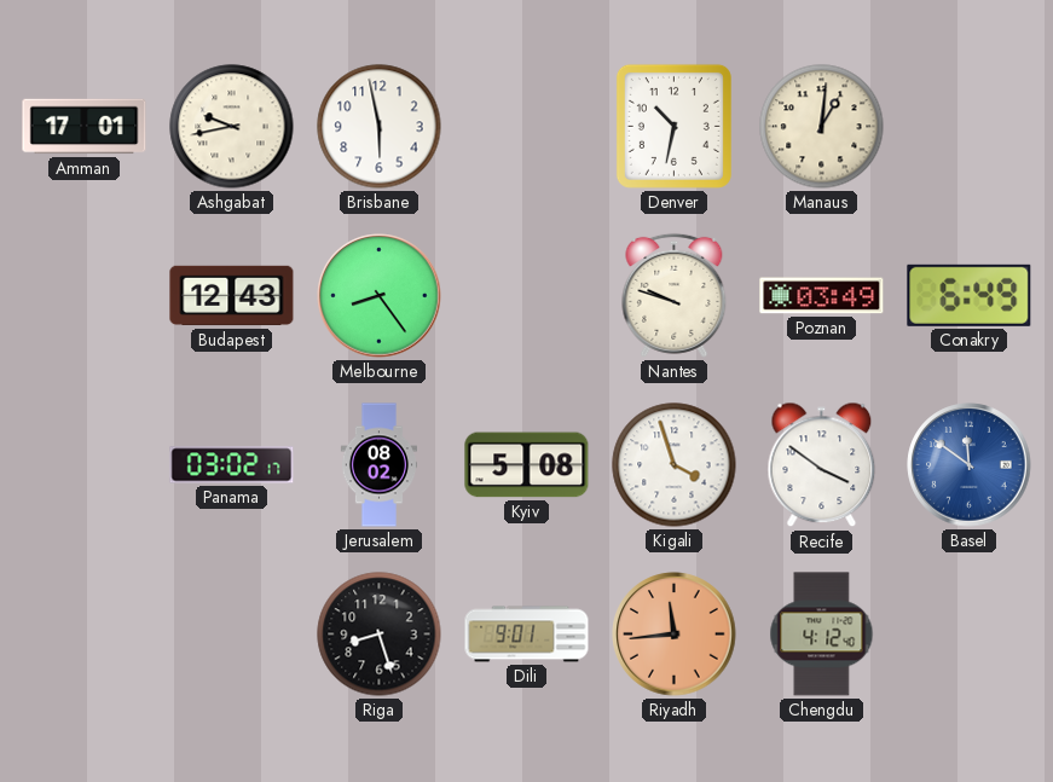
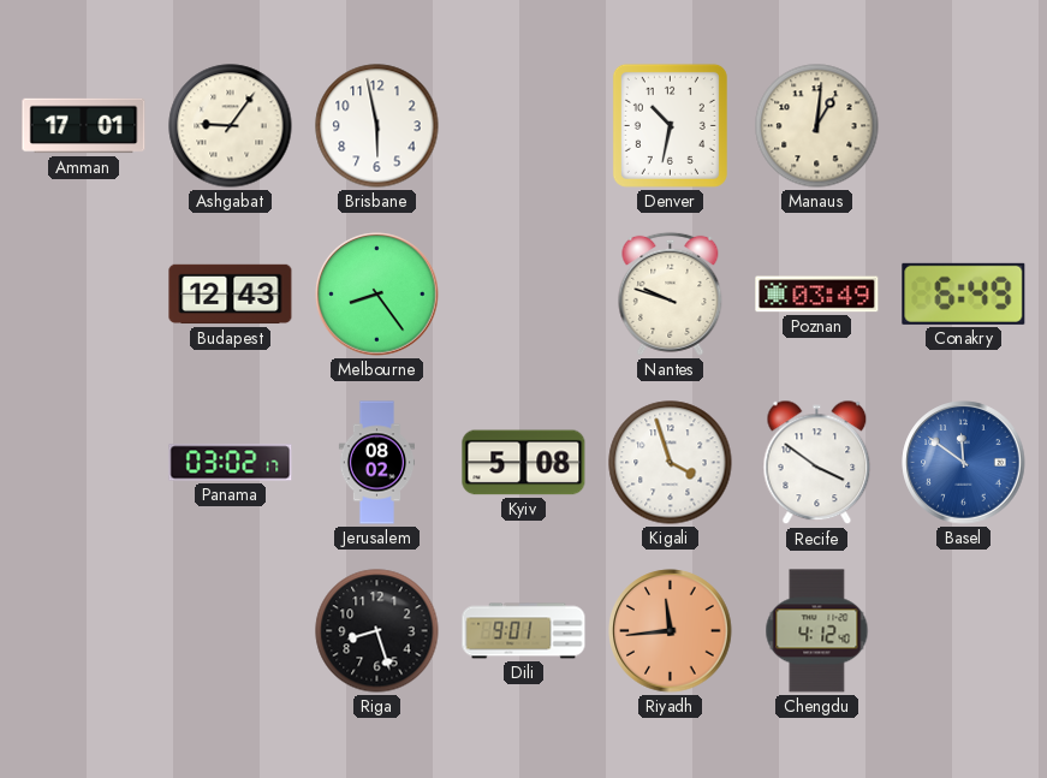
Ashgabat: 9:43 -> 9:06 (231, 126)
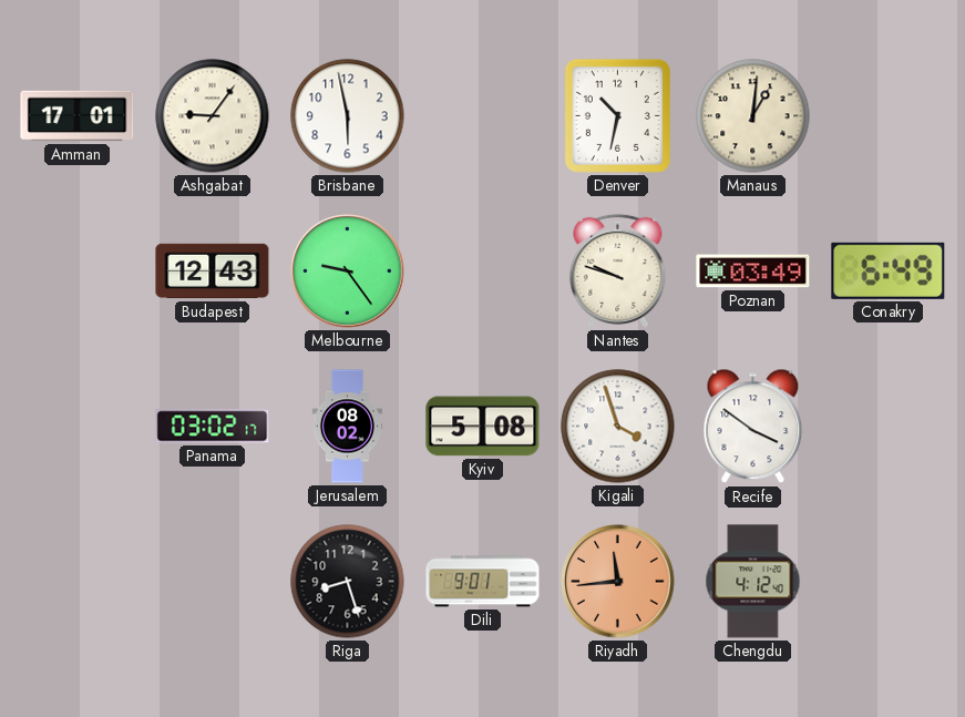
Melbourne: 8:24 -> 9:24 (348, 272)
Basel: 11:51 -> none (964, 463)
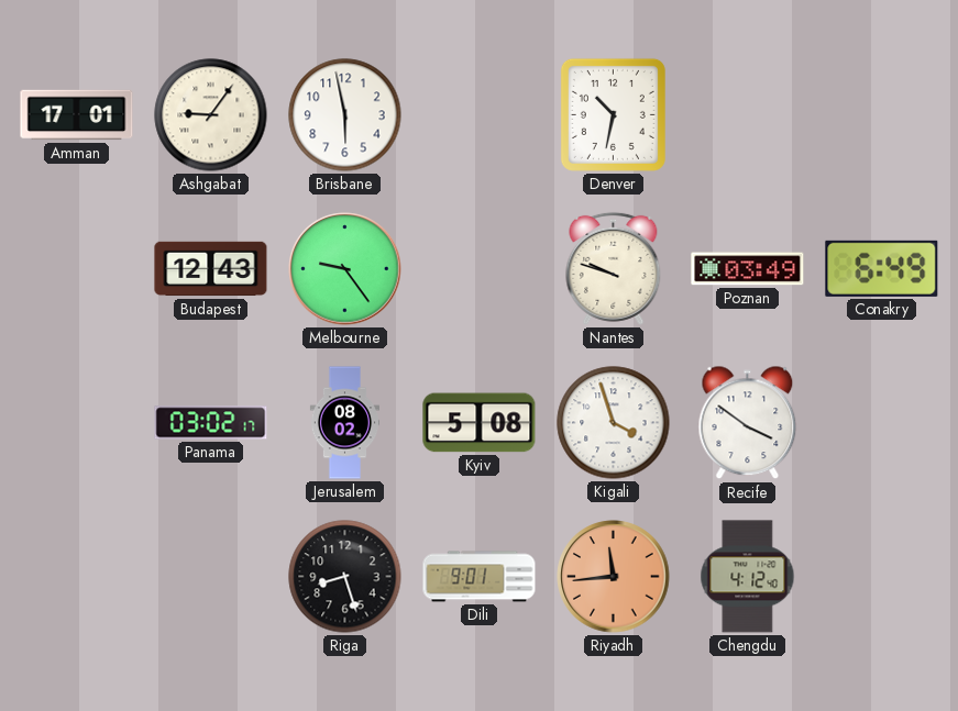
Manaus: 1:01 -> none (753, 116)
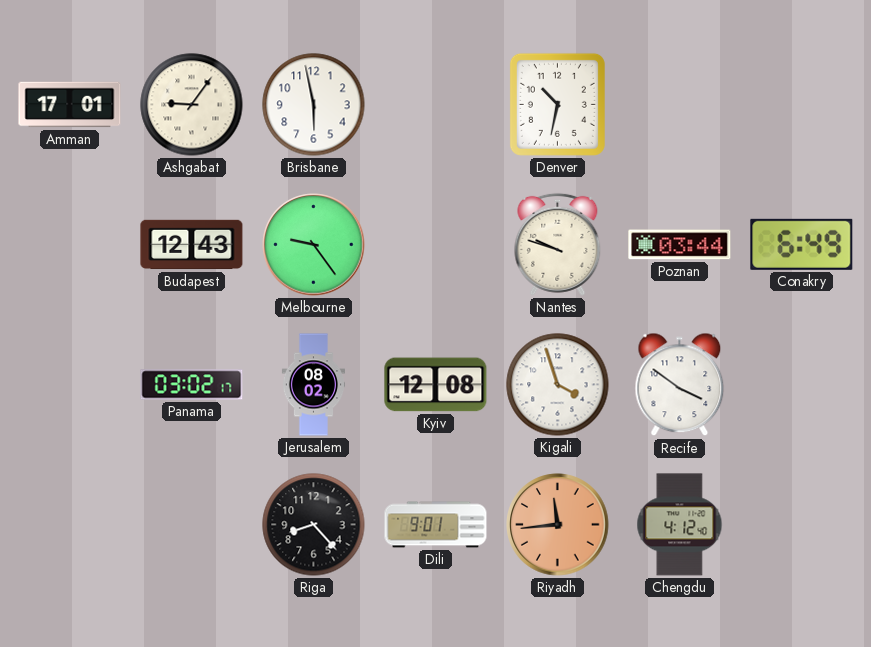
Poznan: 03:49 -> 03:44 (680, 245)
Kyiv: 5:08 -> 12:08 (436, 385)
Riga: 8:27 -> 8:23 (314, 525)
